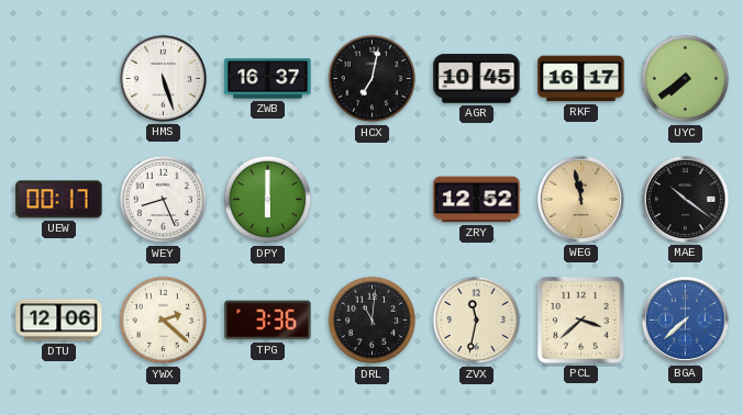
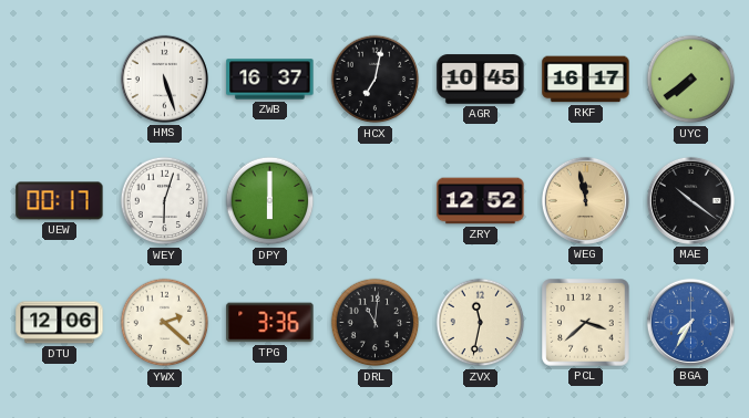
WEY: 8:26 -> 6:03 (165, 201)
BGA: 7:38 -> 7:35 (690, 322)
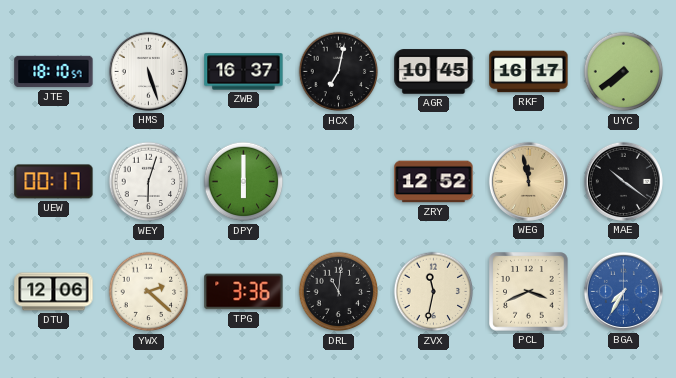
JTE: none -> 18:10 (54, 72)
PCL: 3:38 -> 3:41 (529, 292)
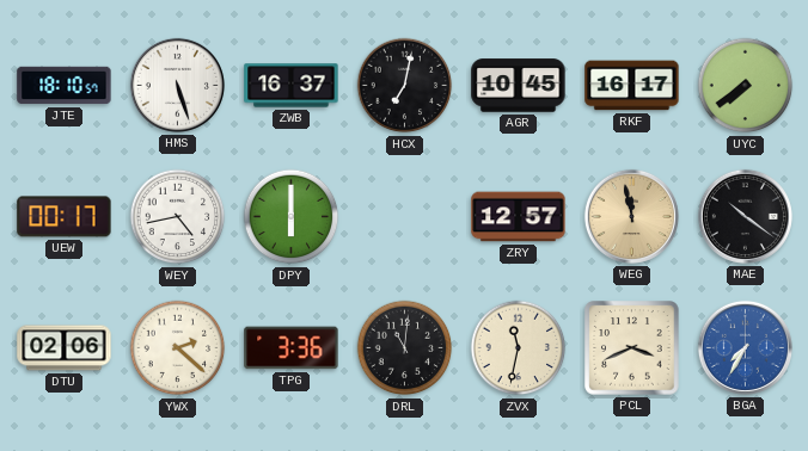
WEY: 6:03 -> 4:43 (178, 217)
ZRY: 12:52 -> 12:57 (519, 217)
DTU: 12:06 -> 02:06 (65, 348)
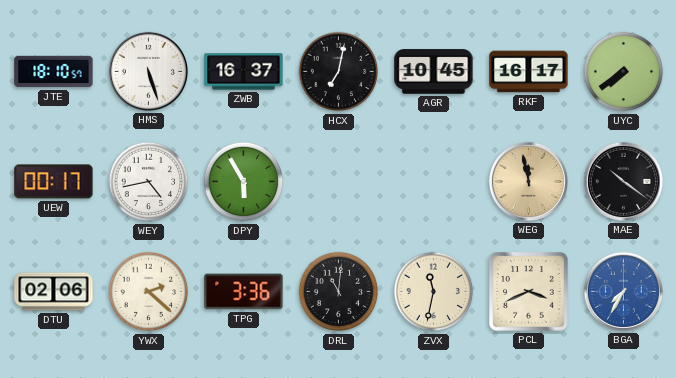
DPY: 6:00 -> 5:55 (244, 182)
ZRY: 12:57 -> none (519, 217)
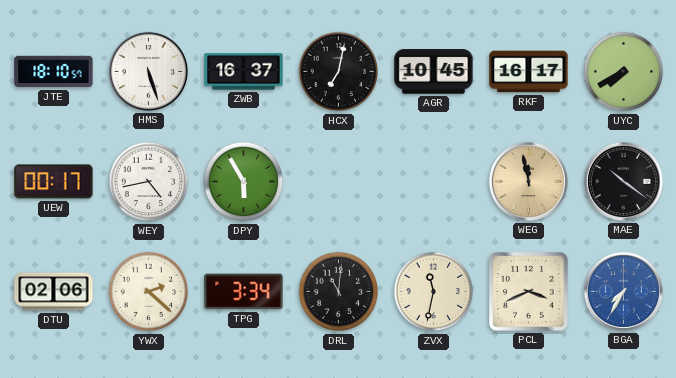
UYC: 7:39 -> 7:40 (624, 72)
TPG: 3:36 -> 3:34 (244, 292)
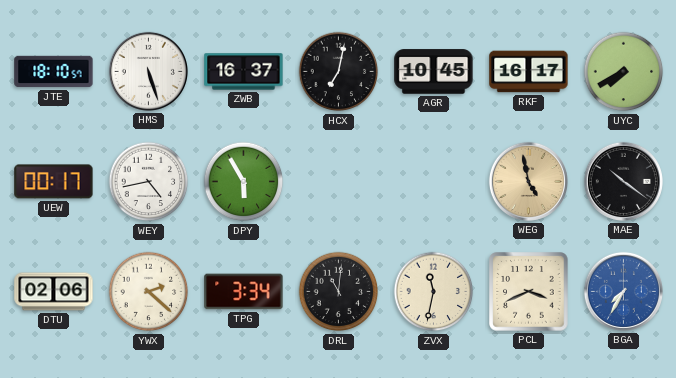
WEG: 11:58 -> 4:58 (528, 181)
